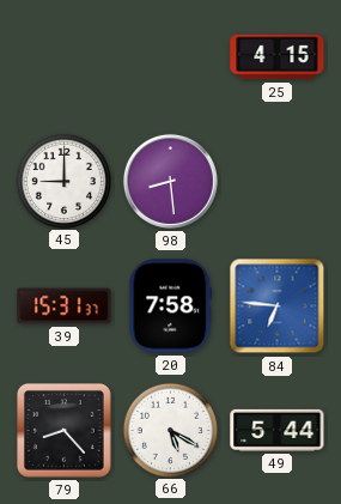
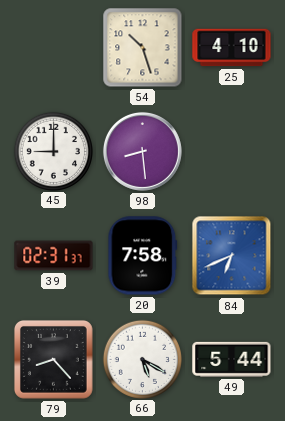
54: none -> 10:27 (143, 48)
25: 4:15 -> 4:10 (232, 48)
39: 15:31 -> 02:31 (54, 256)
84: 6:46 -> 6:41 (232, 256)
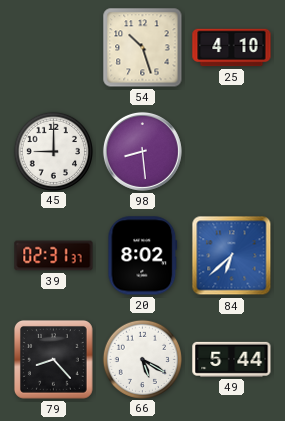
20: 7:58 -> 8:02 (143, 256)
84: 6:41 -> 6:38 (232, 256)
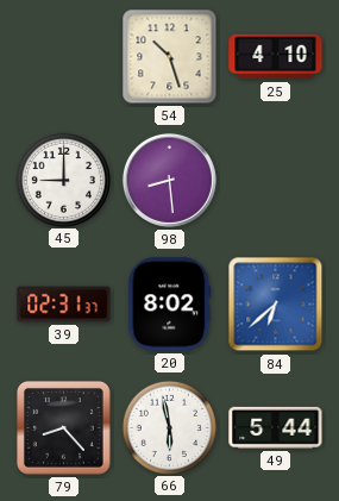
66: 5:20 -> 5:58 (169, 427)
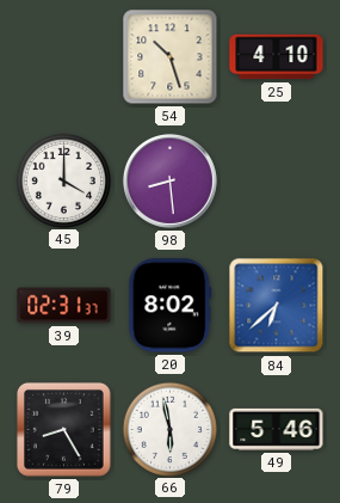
45: 9:00 -> 4:00 (63, 180)
79: 8:23 -> 8:25 (63, 429)
49: 5:44 -> 5:46 (277, 429)
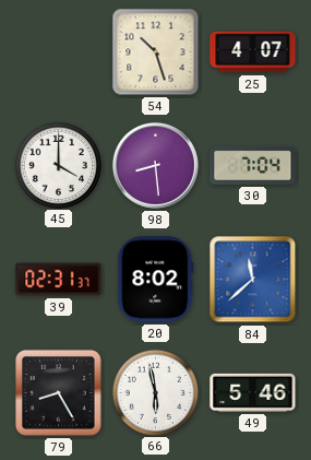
25: 4:10 -> 4:07 (253, 52)
30: none -> 7:04 (253, 165)
84: 6:38 -> 11:38 (253, 280)
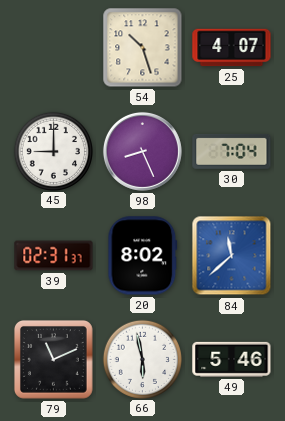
45: 4:00 -> 9:00 (53, 151)
98: 8:29 -> 8:26 (142, 151)
79: 8:25 -> 11:11 (53, 359)
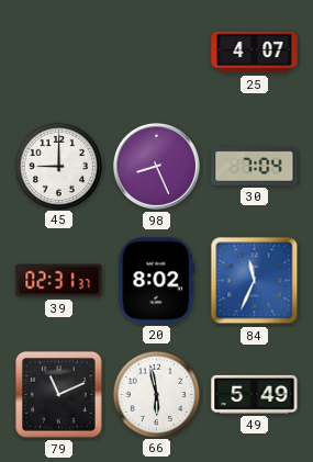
54: 10:27 -> none (143, 48)
84: 11:38 -> 11:34 (255, 281)
49: 5:46 -> 5:49 (255, 394)
